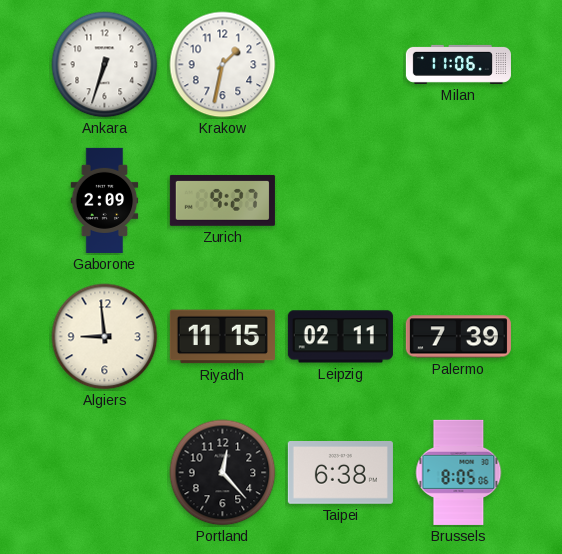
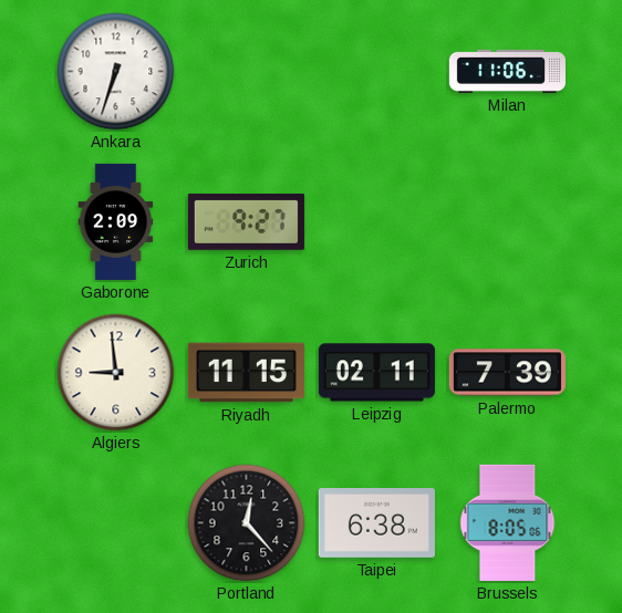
Krakow: 1:32 -> none (223, 65)
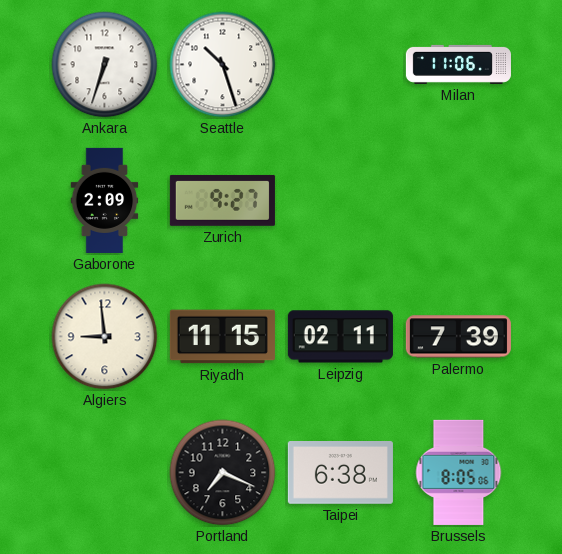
Seattle: none -> 10:27 (223, 65)
Portland: 12:23 -> 7:19 (223, 473)
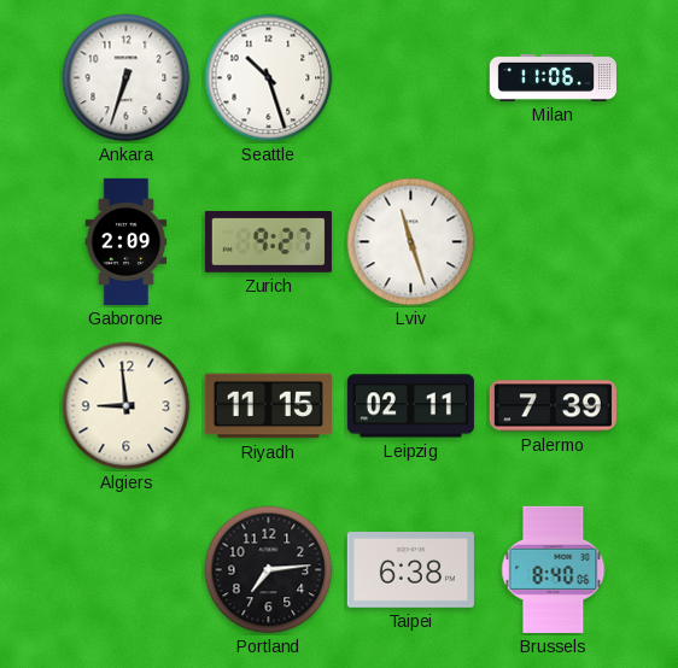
Lviv: none -> 11:27 (411, 242)
Portland: 7:19 -> 7:14 (269, 570)
Brussels: 8:05 -> 8:40 (554, 569)
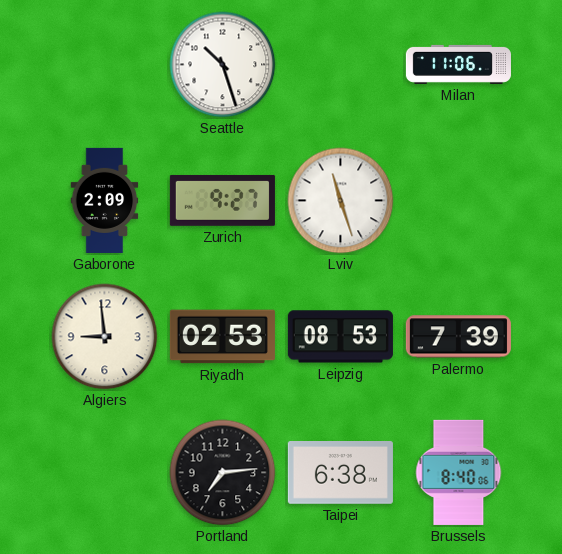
Ankara: 6:33 -> none (127, 78)
Riyadh: 11:15 -> 02:53 (222, 337)
Leipzig: 02:11 -> 08:53 (340, 337)
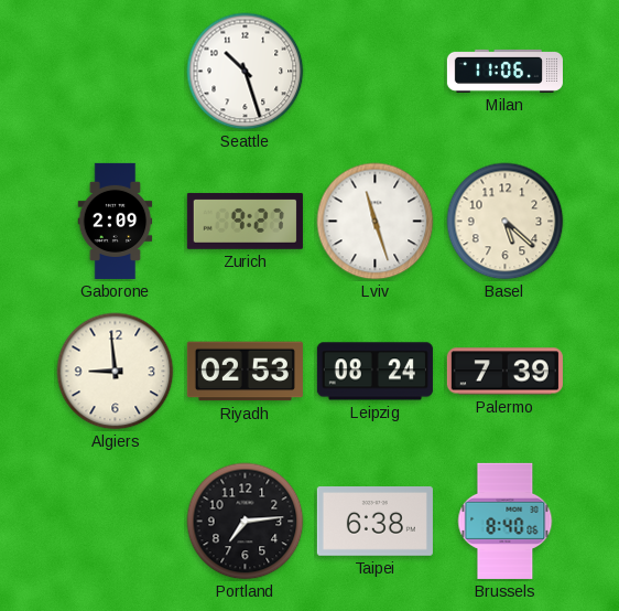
Basel: none -> 5:22 (506, 222)
Leipzig: 08:53 -> 08:24 (374, 372)
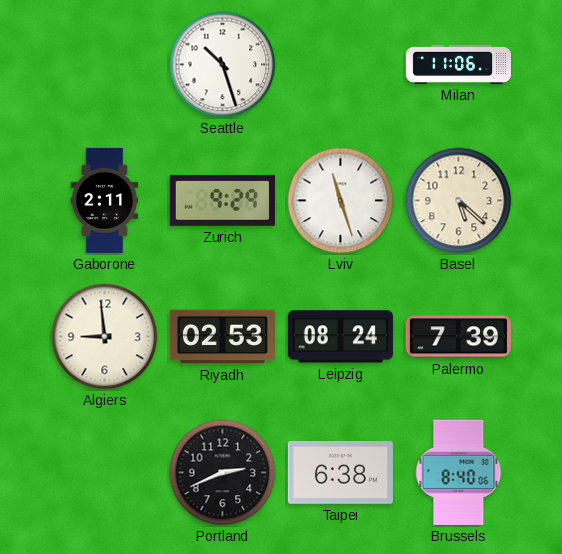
Gaborone: 2:09 -> 2:11 (105, 200)
Zurich: 9:27 -> 9:29 (222, 201)
Portland: 7:14 -> 2:41 (223, 473)
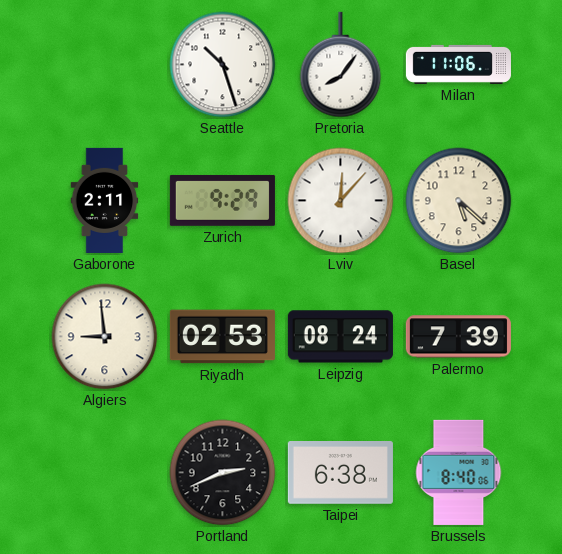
Pretoria: none -> 8:06 (341, 65)
Lviv: 11:27 -> 12:07 (341, 201)
